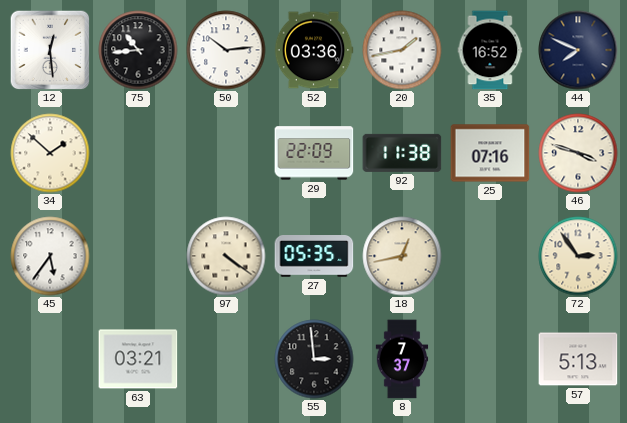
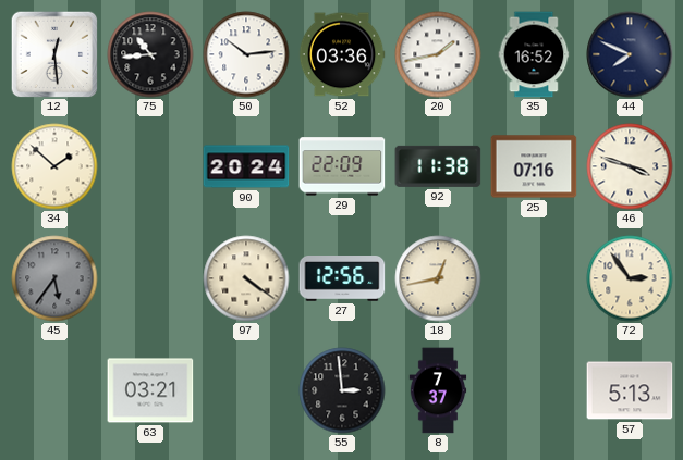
90: none -> 20:24 (246, 166)
45 dial: white -> grey (54, 278)
27: 05:35 -> 12:56 (342, 279)
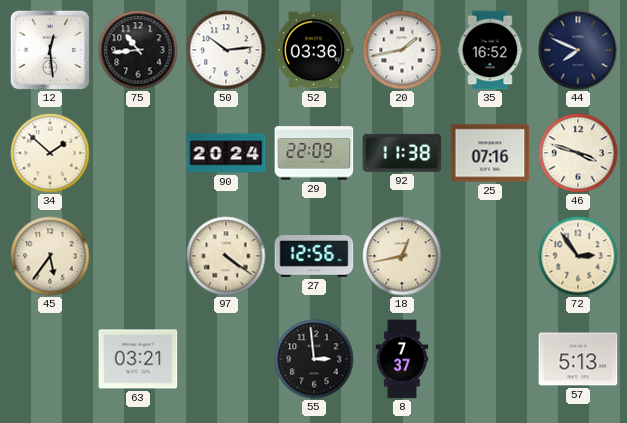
45 dial: grey -> cream (50, 256)
